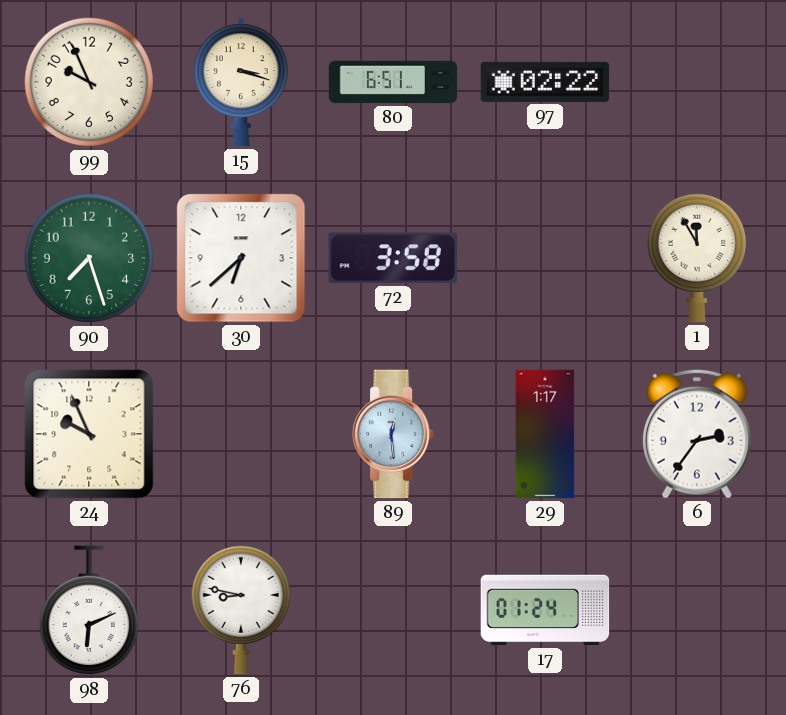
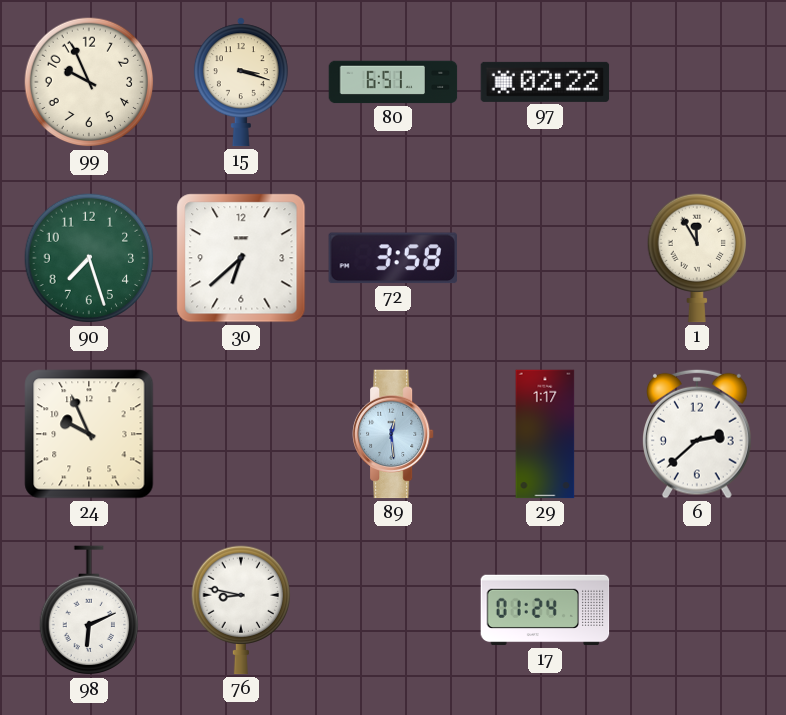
6: 2:36 -> 2:38 (698, 434)
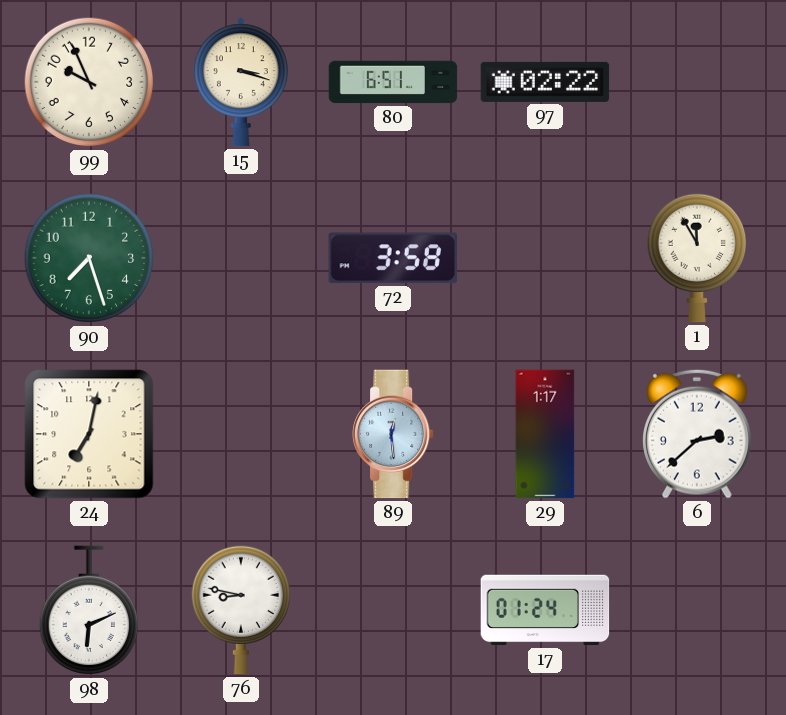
30: 6:38 -> none (241, 258)
24: 9:56 -> 7:02 (89, 434)
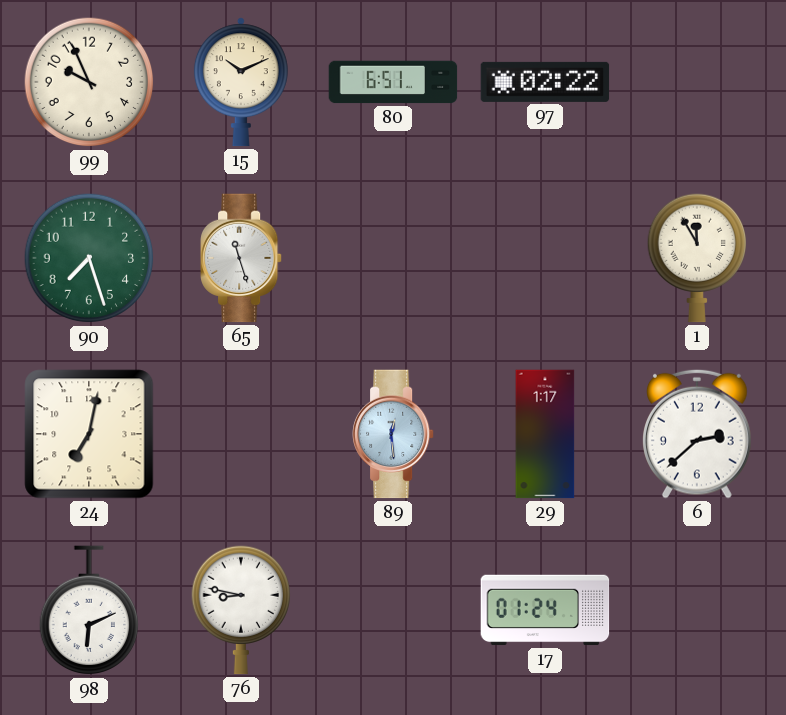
15: 3:18 -> 10:11 (241, 82)
65: none -> 11:27 (242, 258)
72: 3:58 -> none (393, 258)
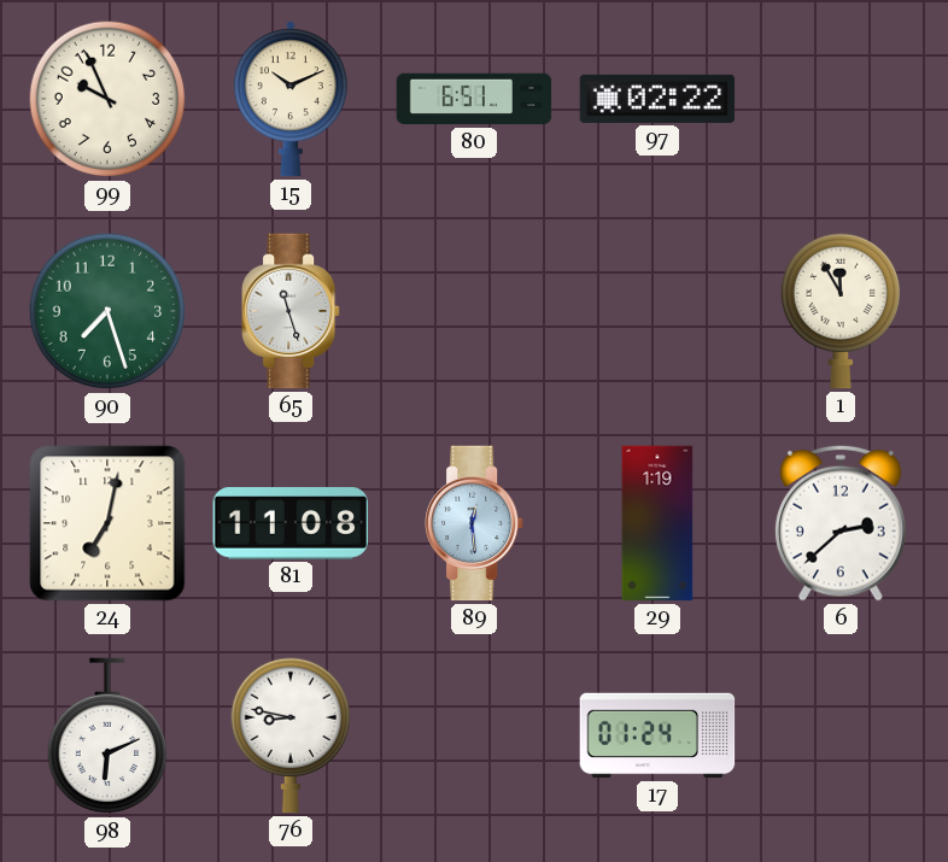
81: none -> 11:08 (291, 523)
29: 1:17 -> 1:19 (657, 523)
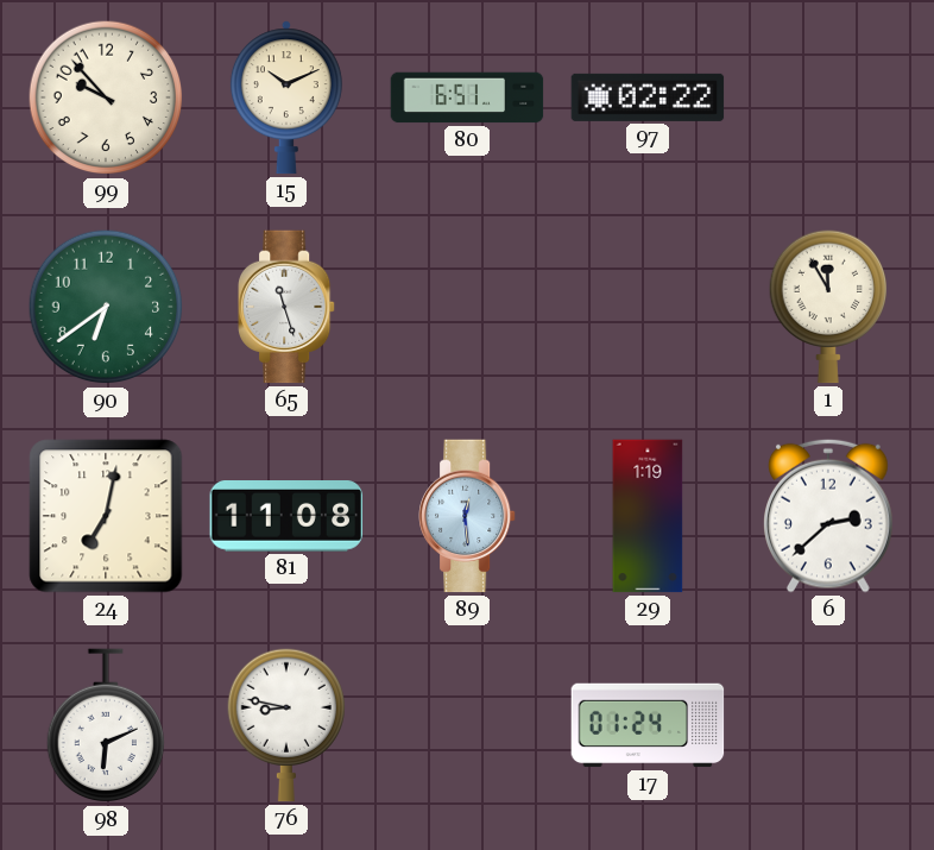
99: 9:56 -> 9:53 (106, 97)
90: 7:27 -> 6:39 (106, 307)
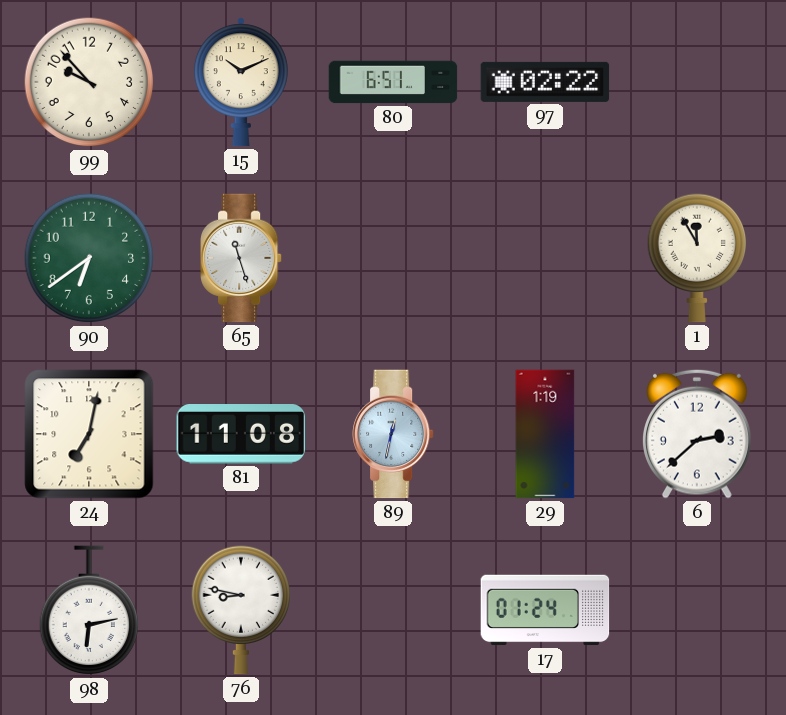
89: 12:29 -> 12:32 (394, 434)
98: 6:11 -> 6:13 (88, 611)
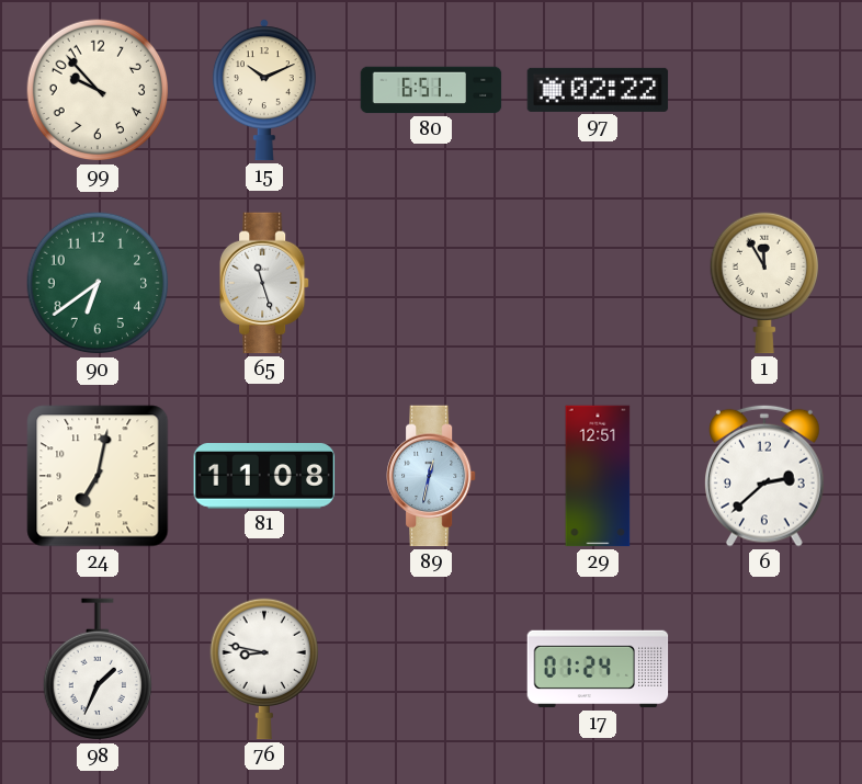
29: 1:19 -> 12:51 (598, 476)
98: 6:13 -> 1:34 (97, 670)
